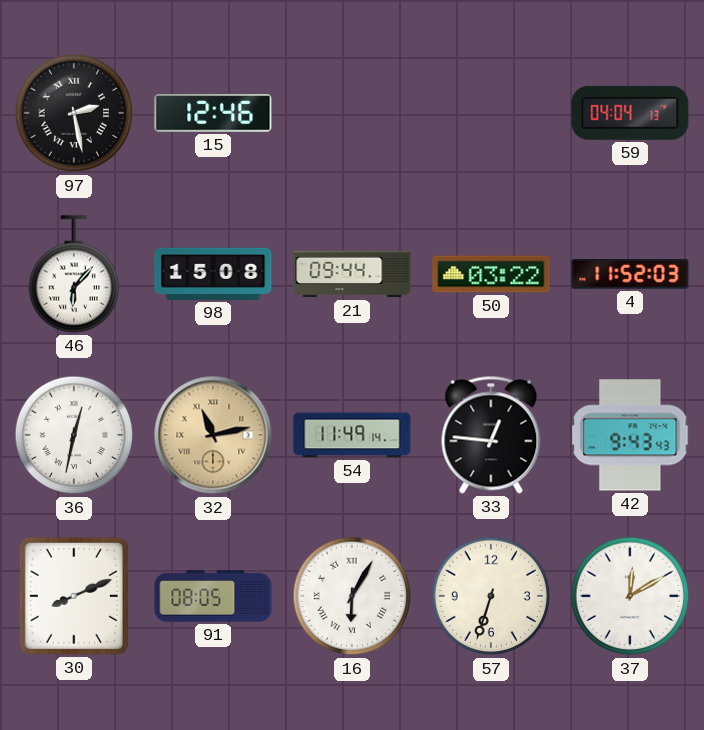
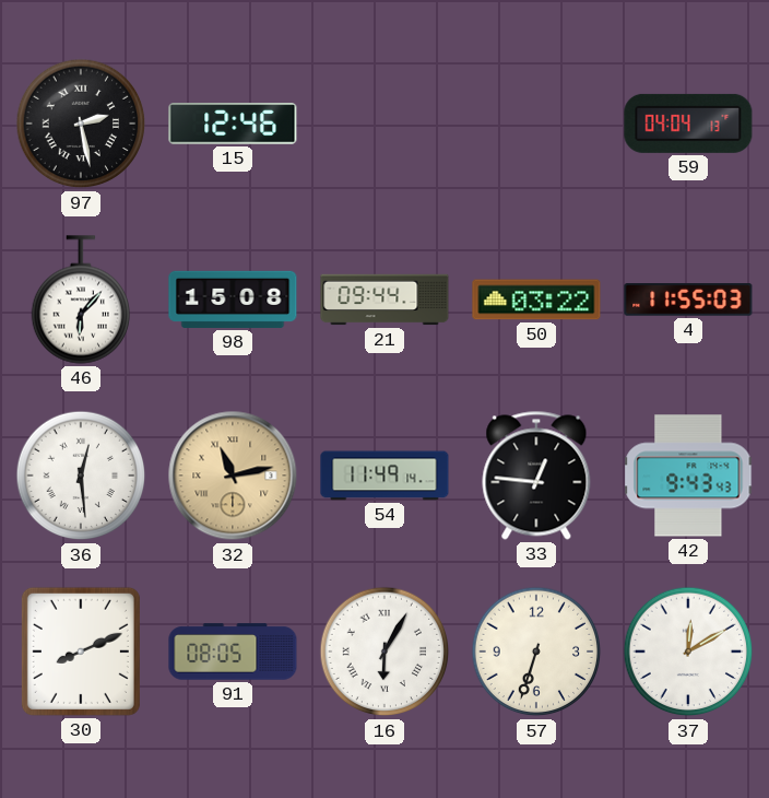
4: 11:52 -> 11:55 (688, 300)
36: 12:32 -> 12:29 (81, 476)
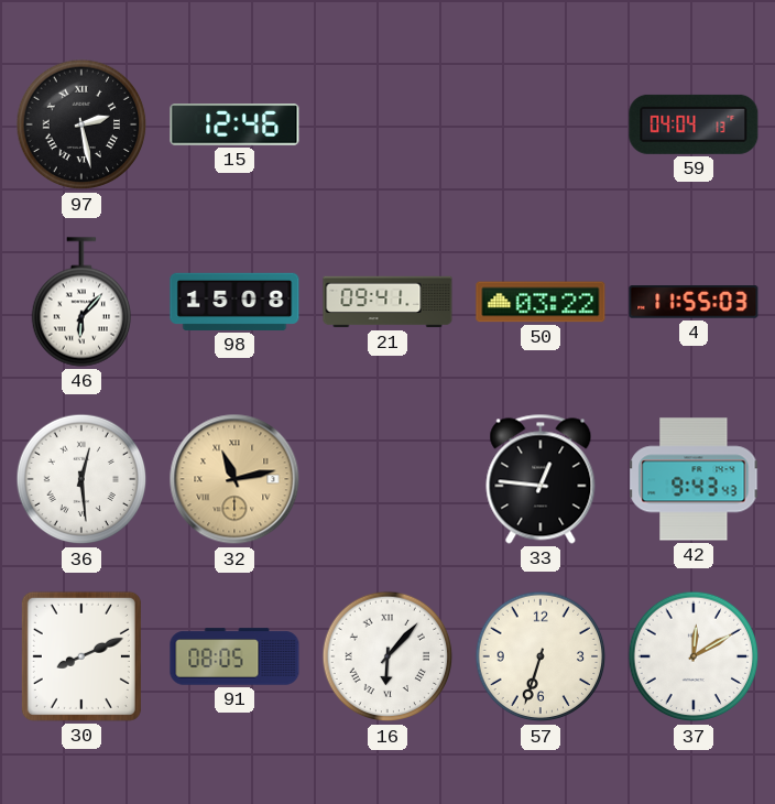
21: 09:44 -> 09:41 (387, 302)
54: 11:49 -> none (384, 476)
16: 6:05 -> 6:07 (387, 656)
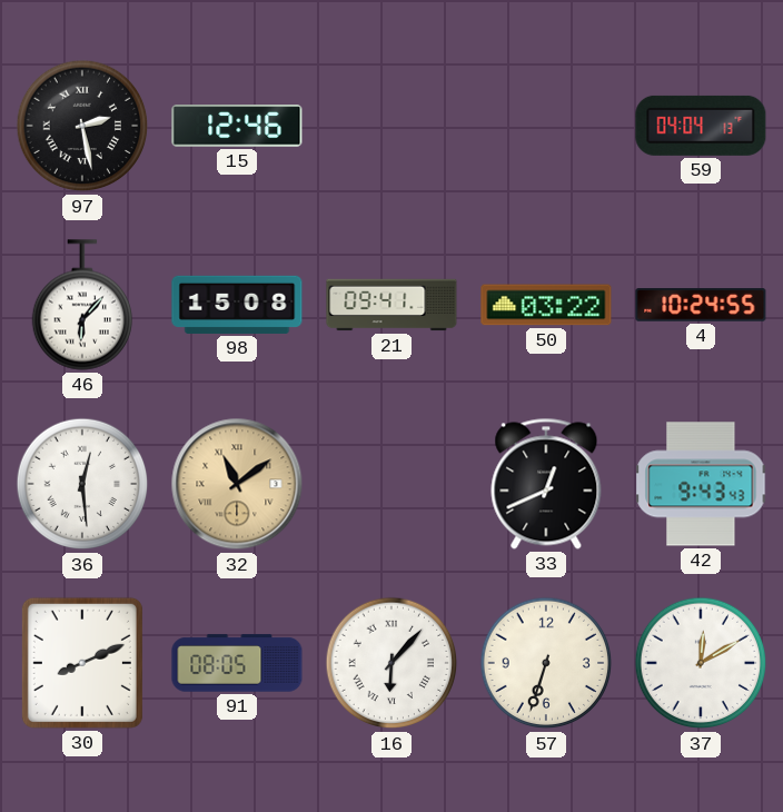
4: 11:55 -> 10:24 (701, 305)
32: 11:13 -> 11:09 (237, 484)
33: 12:46 -> 12:41 (546, 484)
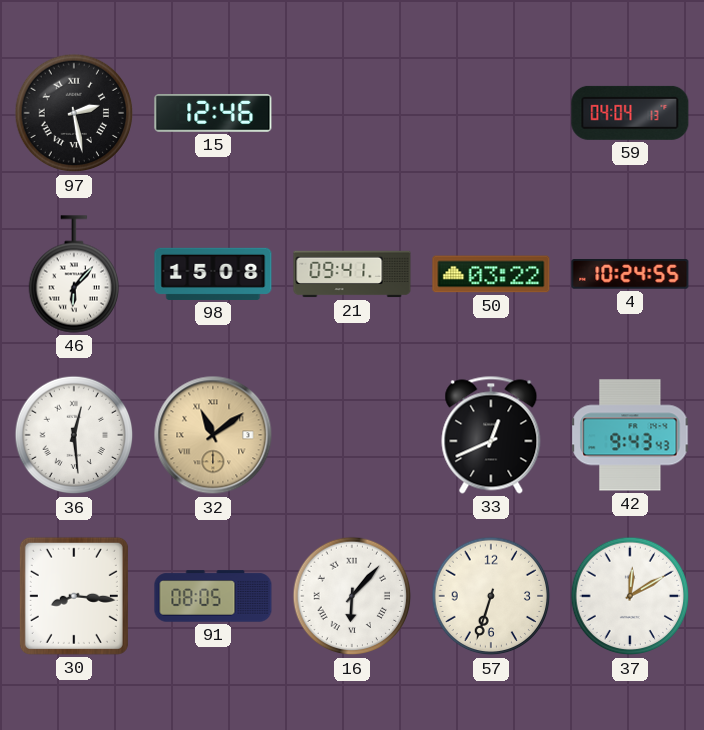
30: 8:11 -> 8:16 (74, 596)
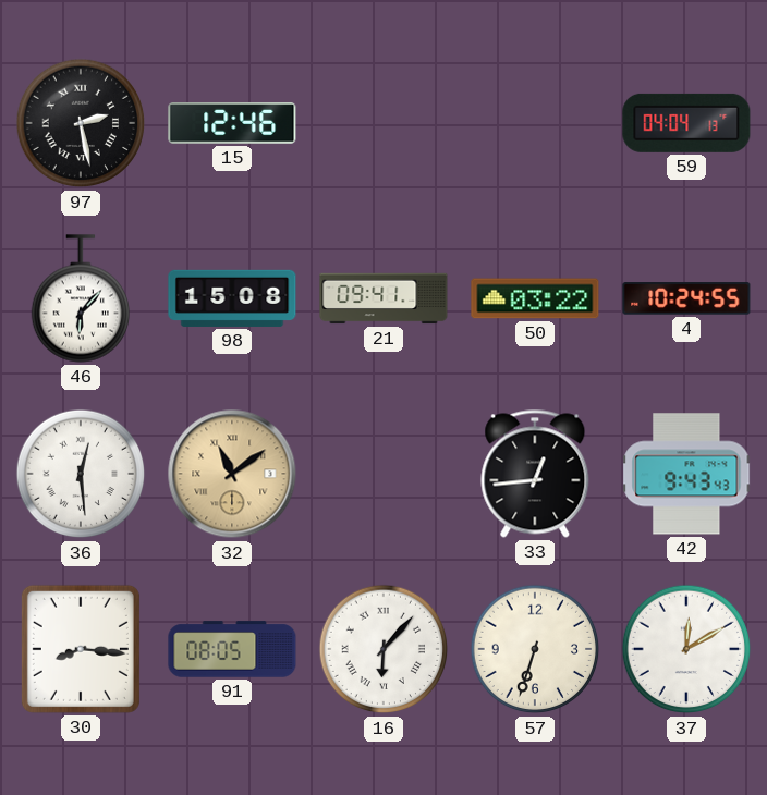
33: 12:41 -> 12:44 (535, 474)
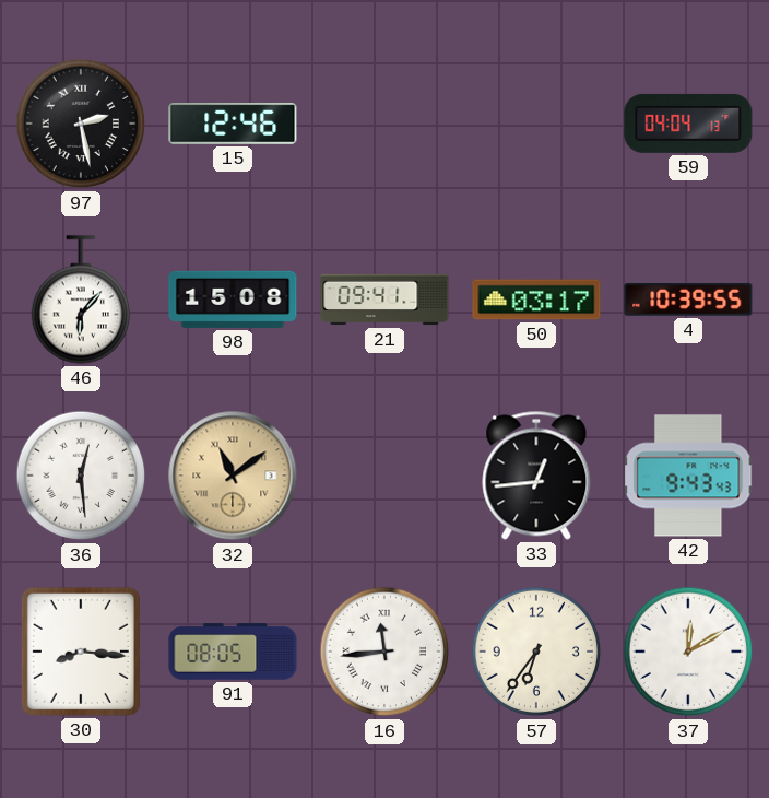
50: 03:22 -> 03:17 (536, 300)
4: 10:24 -> 10:39 (688, 300)
16: 6:07 -> 11:44 (384, 652)
57: 6:33 -> 6:36 (536, 652)
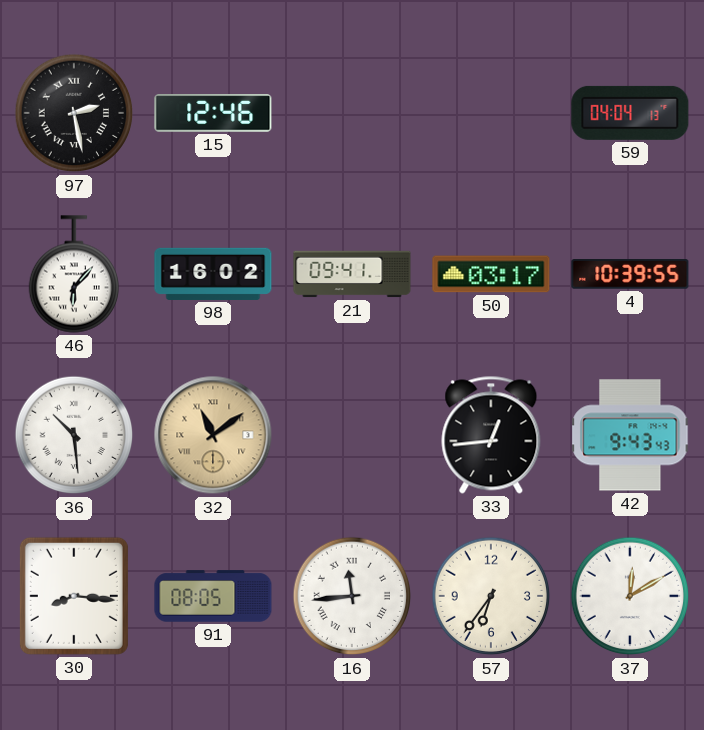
98: 15:08 -> 16:02 (213, 274)
36: 12:29 -> 10:29 (74, 435)
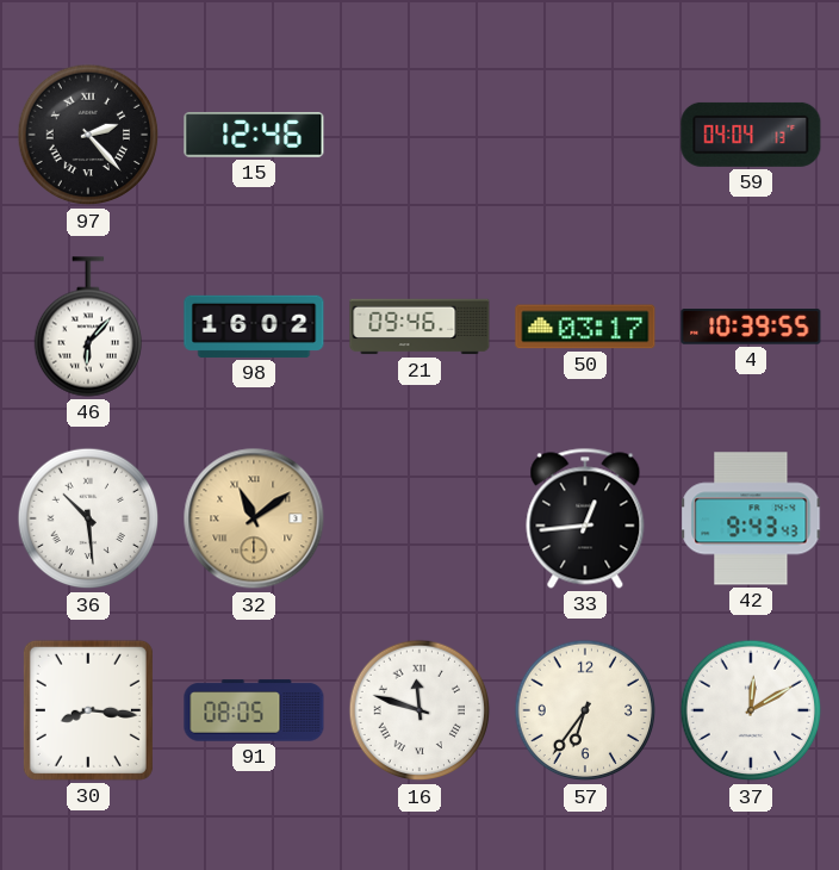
97: 2:28 -> 2:23 (88, 135)
21: 09:41 -> 09:46 (419, 327)
16: 11:44 -> 11:48 (419, 710)
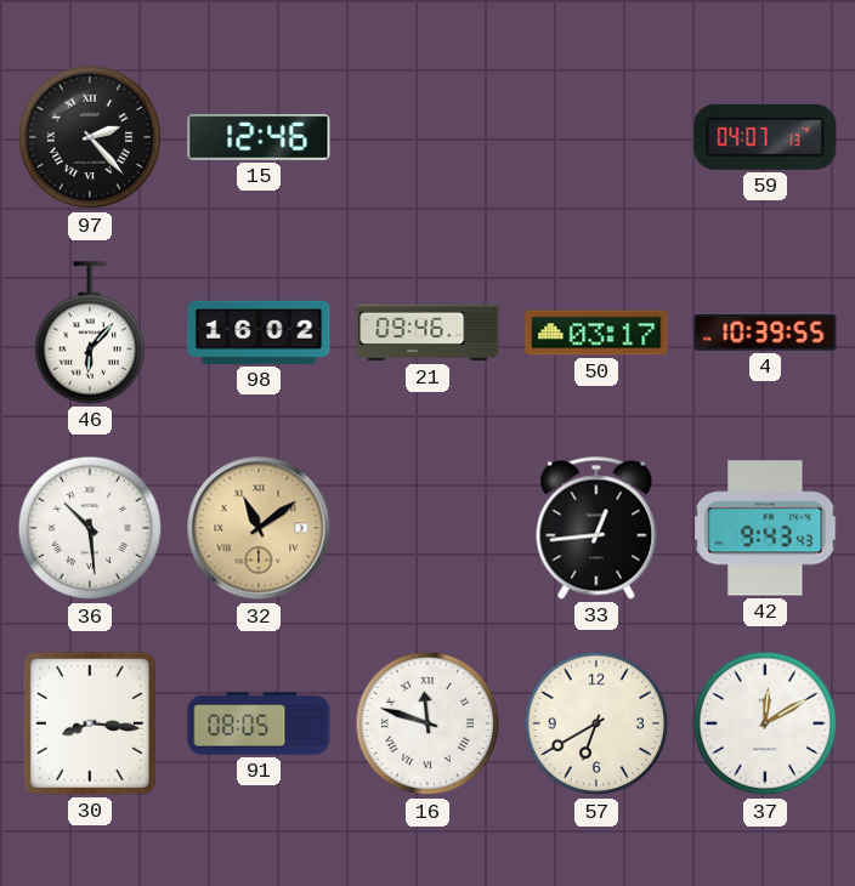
59: 04:04 -> 04:07 (765, 137)
57: 6:36 -> 6:40 (596, 723)
